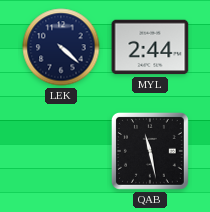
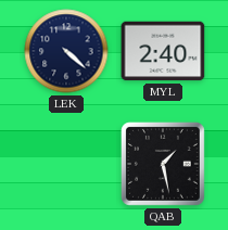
MYL: 2:44 -> 2:40 (163, 51)
QAB: 11:28 -> 1:28 (163, 164)
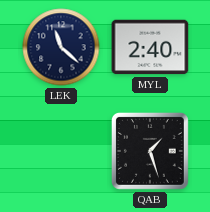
LEK: 4:22 -> 11:22 (61, 47)
QAB: 1:28 -> 1:27 (150, 151)
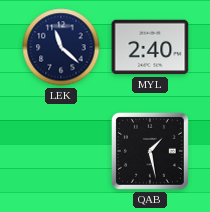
QAB: 1:27 -> 1:28 (150, 151)
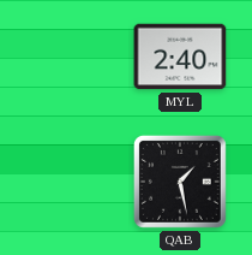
LEK: 11:22 -> none (61, 47)
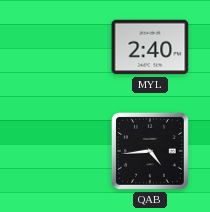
QAB: 1:28 -> 4:44 (150, 151)
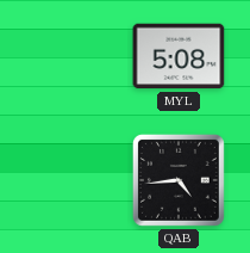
MYL: 2:40 -> 5:08 (179, 56)
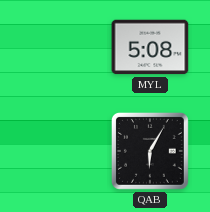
QAB: 4:44 -> 6:05 (150, 151)
